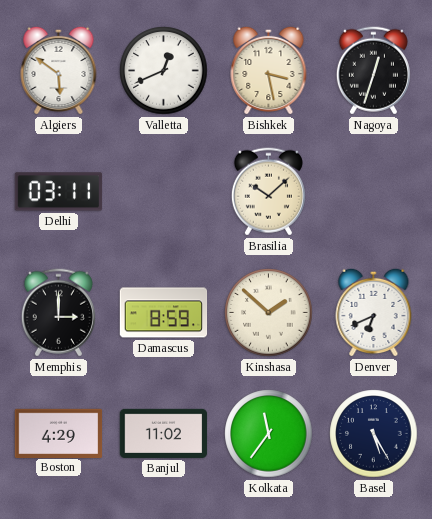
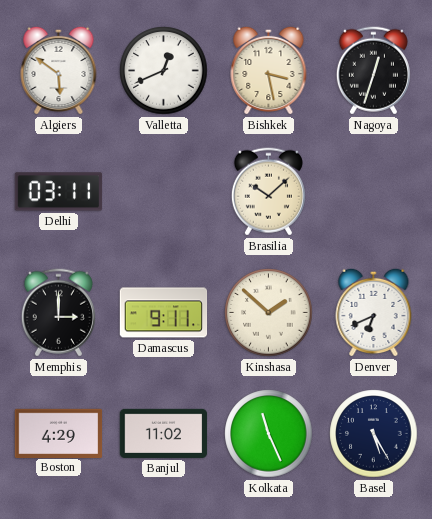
Damascus: 8:59 -> 9:11 (164, 313)
Kolkata: 11:36 -> 11:26 (269, 434)
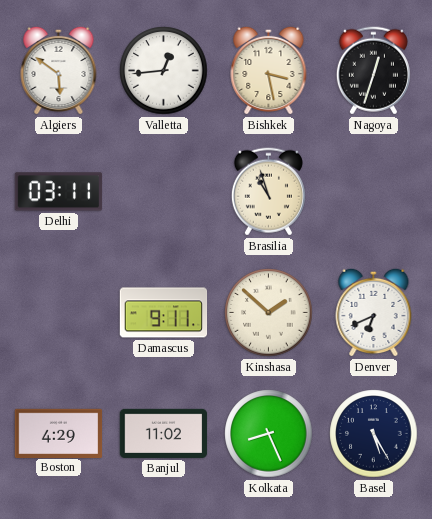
Valletta: 12:41 -> 12:44 (164, 71)
Brasilia: 10:08 -> 10:57 (268, 192)
Memphis: 3:00 -> none (58, 313)
Kolkata: 11:26 -> 8:26 (269, 434)
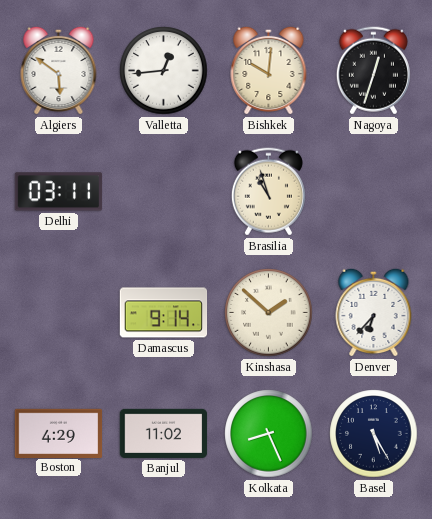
Bishkek: 3:28 -> 10:01 (269, 70)
Damascus: 9:11 -> 9:14 (164, 313)
Denver: 6:41 -> 6:37 (374, 312)
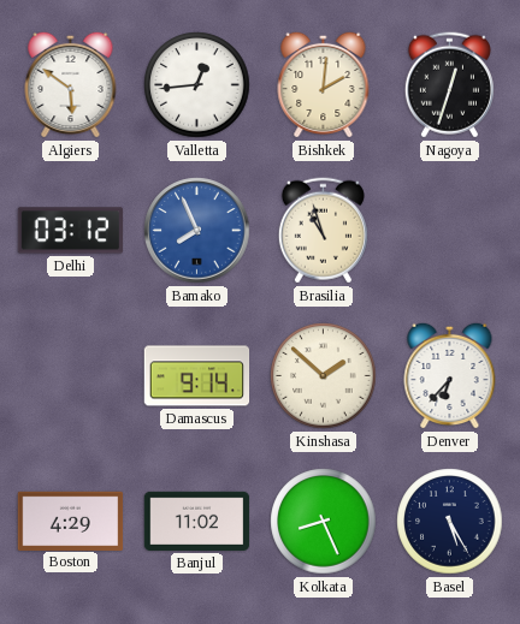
Bishkek: 10:01 -> 2:01 (324, 84)
Delhi: 03:11 -> 03:12 (71, 231)
Bamako: none -> 7:56 (197, 231)
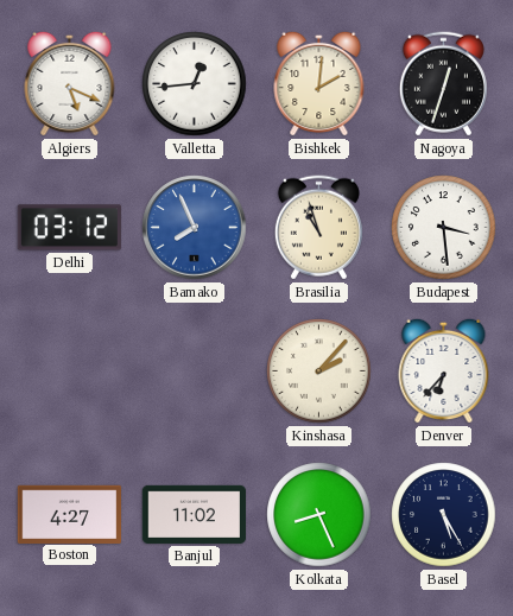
Algiers: 5:51 -> 5:19 (70, 83)
Budapest: none -> 3:29 (444, 228)
Damascus: 9:14 -> none (197, 376)
Kinshasa: 1:52 -> 2:07 (319, 371)
Boston: 4:29 -> 4:27 (70, 514)
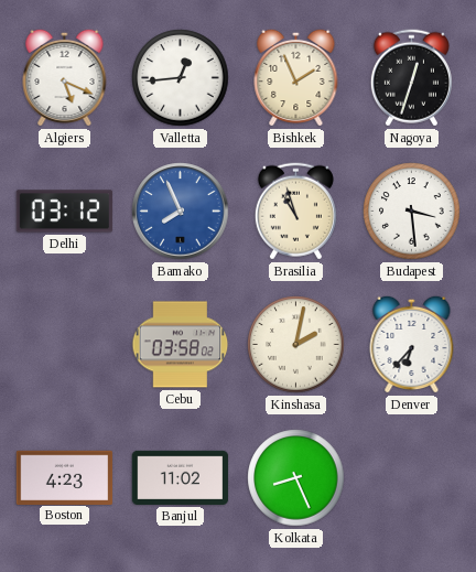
Bishkek: 2:01 -> 1:56 (296, 77)
Cebu: none -> 03:58 (181, 345)
Kinshasa: 2:07 -> 2:02 (296, 345)
Boston: 4:27 -> 4:23 (65, 477)
Basel: 5:25 -> none (444, 515)
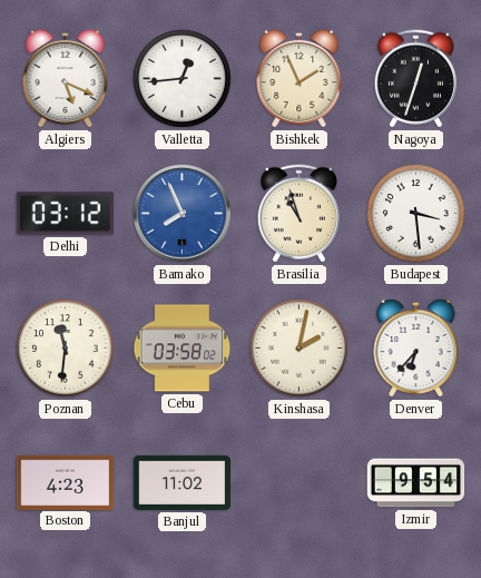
Poznan: none -> 11:31 (66, 349)
Kolkata: 8:26 -> none (296, 478)
Izmir: none -> 9:54 (416, 483)
